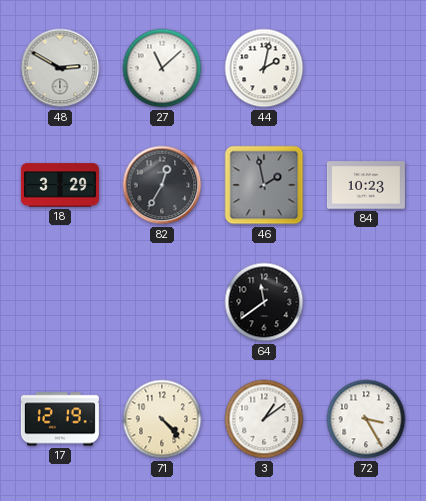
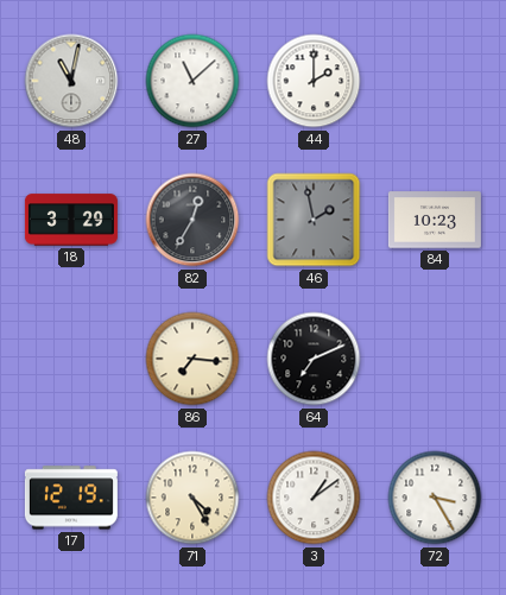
48: 2:50 -> 11:02 (71, 81)
44: 2:02 -> 2:00 (314, 81)
86: none -> 7:16 (192, 359)
64: 11:39 -> 7:11 (314, 359)
71: 4:23 -> 4:25 (192, 498)
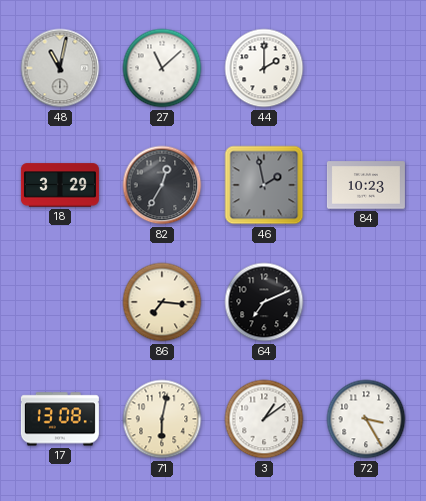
17: 12:19 -> 13:08 (60, 419)
71: 4:25 -> 6:02 (162, 419)
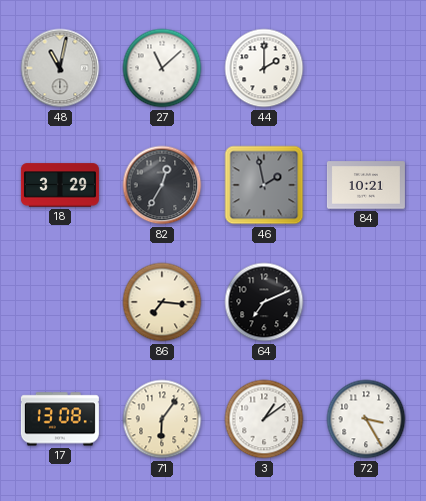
84: 10:23 -> 10:21 (366, 185)
71: 6:02 -> 6:06 (162, 419)
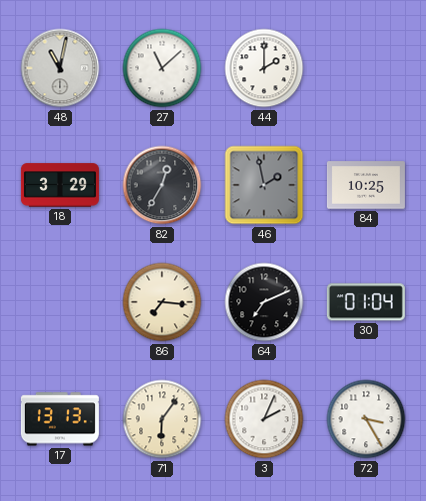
84: 10:21 -> 10:25 (366, 185)
30: none -> 01:04 (366, 302)
17: 13:08 -> 13:13 (60, 419)
3: 1:09 -> 2:04 (264, 419)
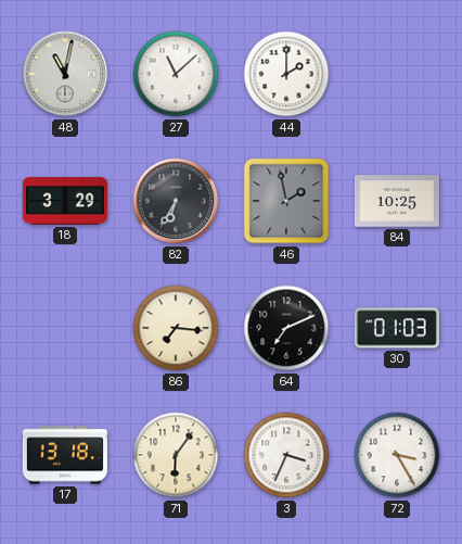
82: 12:35 -> 6:35 (176, 201)
30: 01:04 -> 01:03 (397, 328)
17: 13:13 -> 13:18 (65, 455)
3: 2:04 -> 3:34 (286, 455)
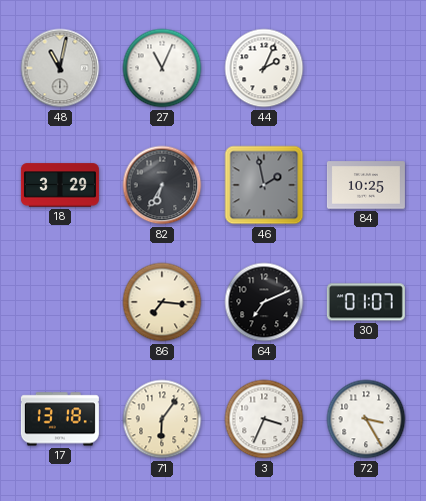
27: 11:08 -> 11:04 (162, 68)
44: 2:00 -> 2:04 (264, 68)
30: 01:03 -> 01:07 (366, 302)
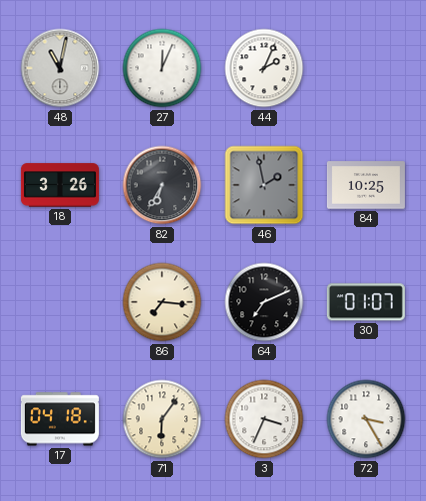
27: 11:04 -> 12:04 (162, 68)
18: 3:29 -> 3:26 (60, 185)
17: 13:18 -> 04:18 (60, 419)
